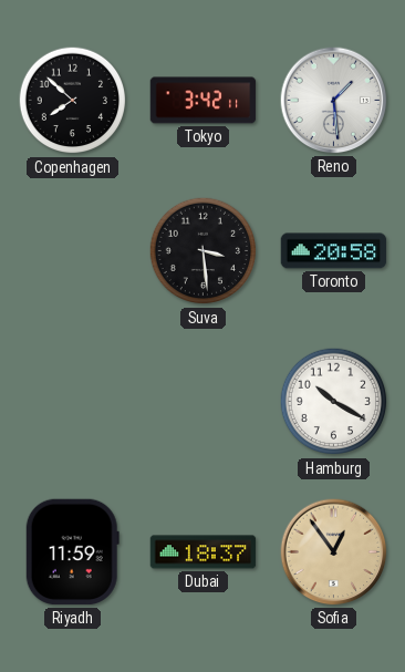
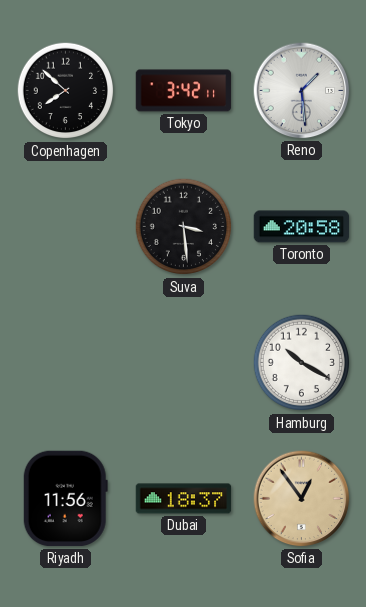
Riyadh: 11:59 -> 11:56 (65, 499)
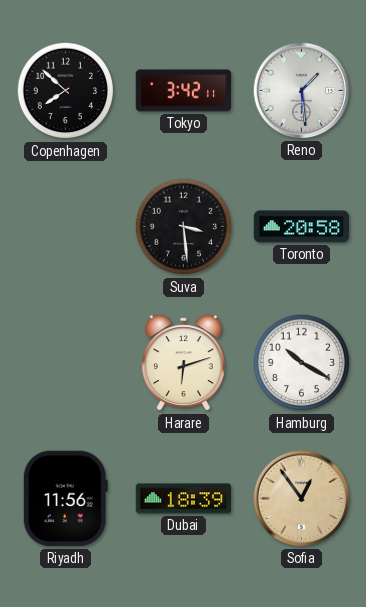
Harare: none -> 6:12 (183, 363)
Dubai: 18:37 -> 18:39 (184, 499)
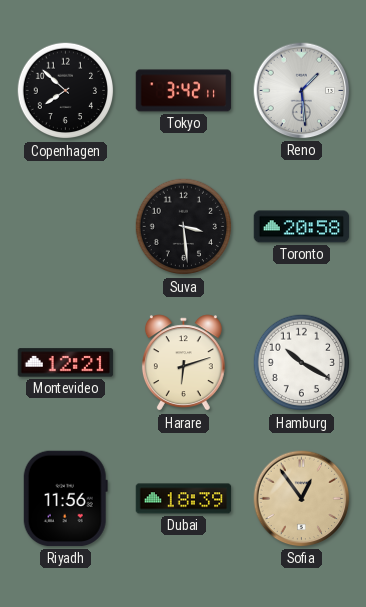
Montevideo: none -> 12:21 (66, 363)
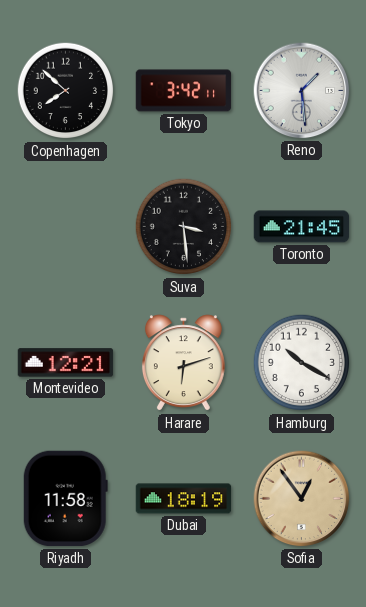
Toronto: 20:58 -> 21:45 (302, 227)
Riyadh: 11:56 -> 11:58 (65, 499)
Dubai: 18:39 -> 18:19 (184, 499)
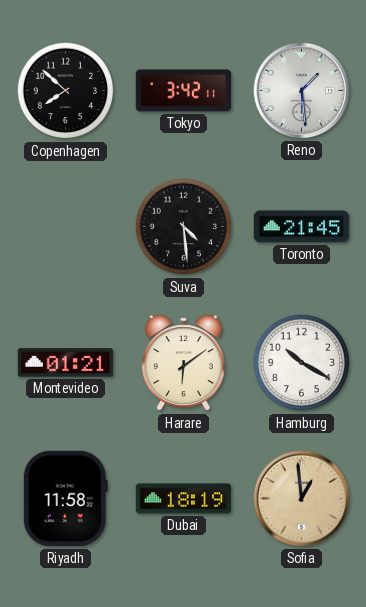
Suva: 3:29 -> 4:29 (184, 227)
Montevideo: 12:21 -> 01:21 (66, 363)
Harare: 6:12 -> 6:09 (183, 363)
Sofia: 12:54 -> 12:59 (302, 499)
